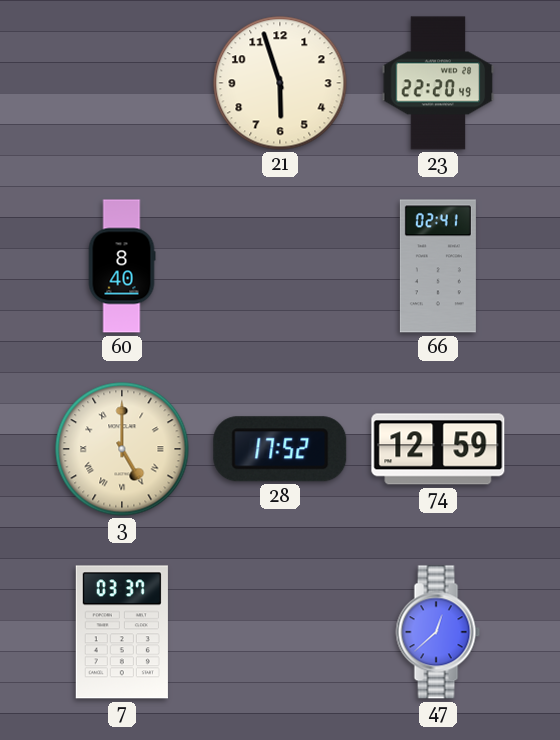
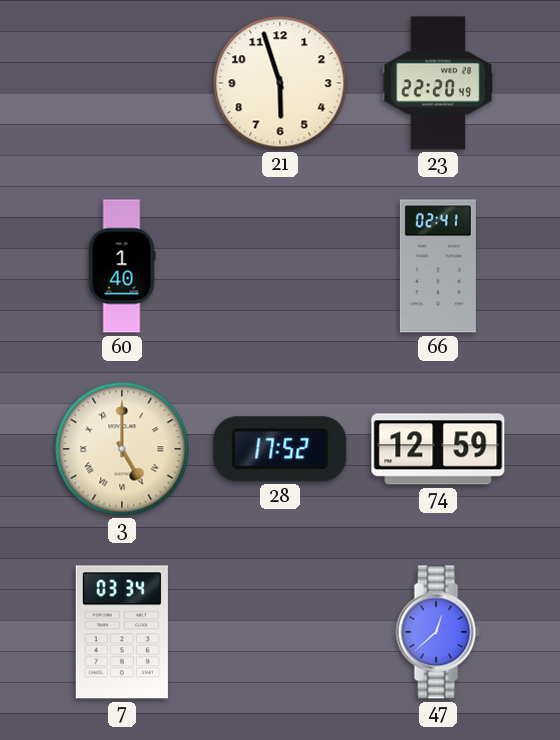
60: 8:40 -> 1:40 (122, 266)
7: 03:37 -> 03:34 (122, 632)
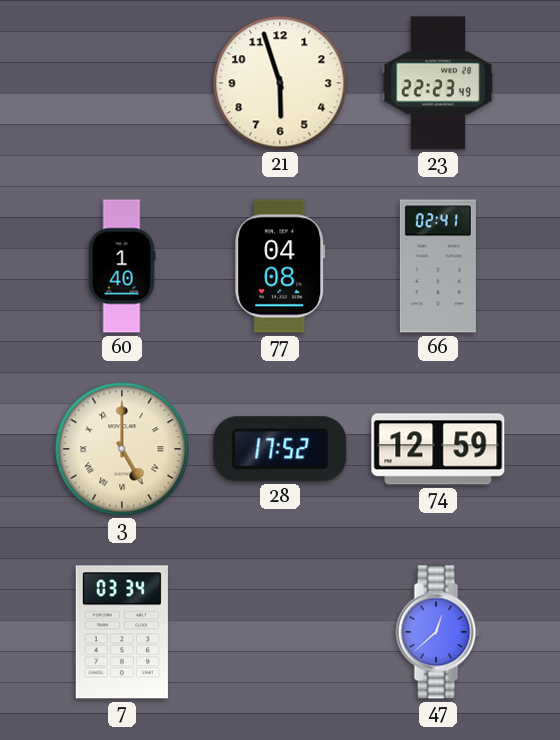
23: 22:20 -> 22:23 (438, 83)
77: none -> 04:08 (280, 266)
